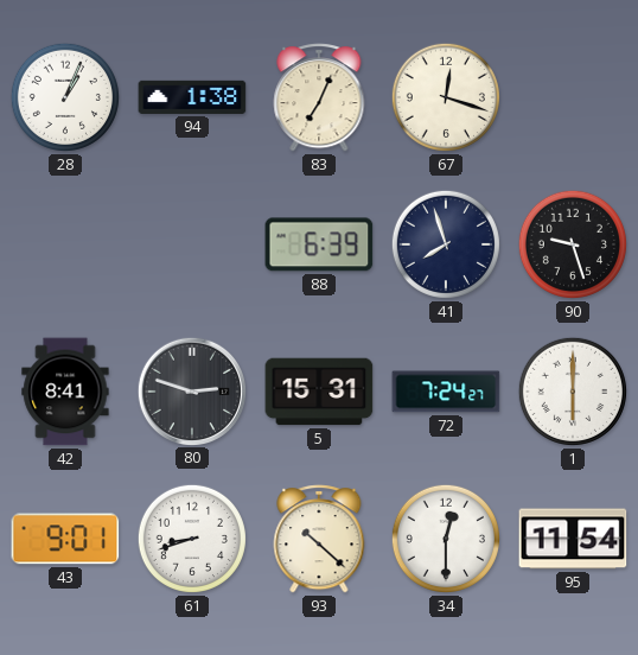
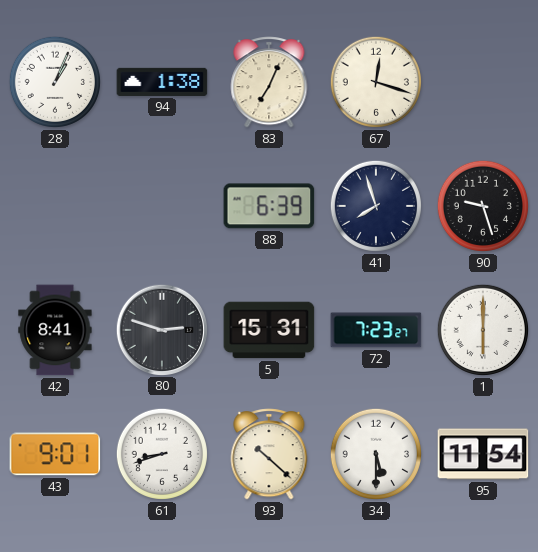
72: 7:24 -> 7:23 (376, 330)
34: 12:30 -> 5:30 (376, 454)
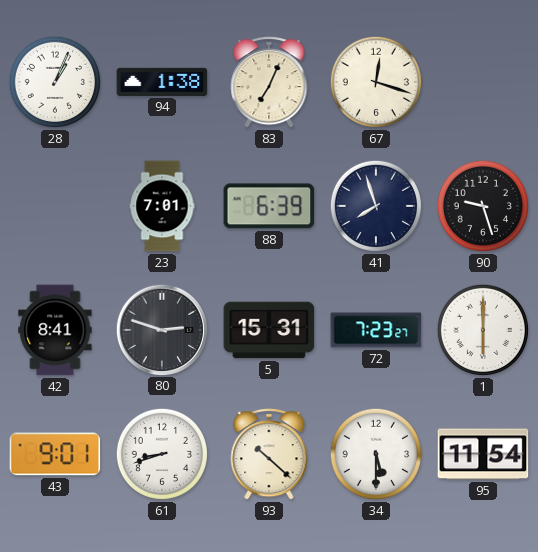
23: none -> 7:01 (162, 206)
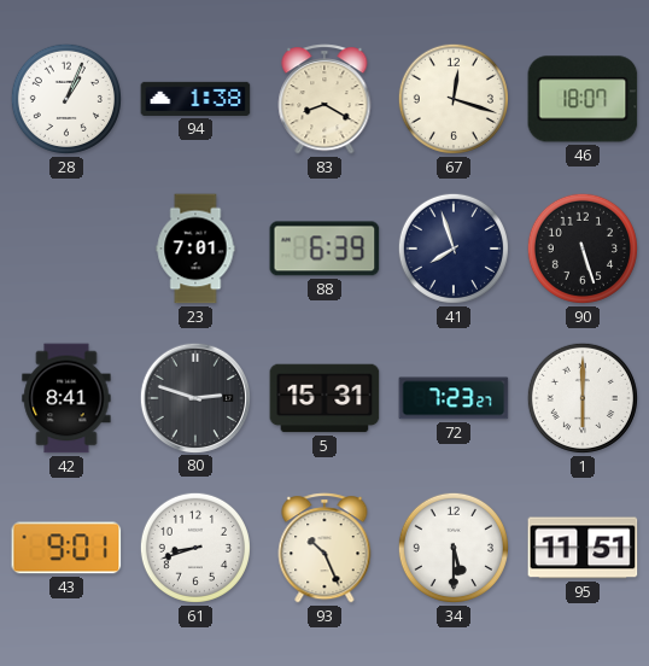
83: 7:04 -> 8:20 (324, 99)
46: none -> 18:07 (583, 99)
90: 9:27 -> 5:27 (583, 249)
93: 10:22 -> 10:26 (324, 548)
95: 11:54 -> 11:51 (583, 548)
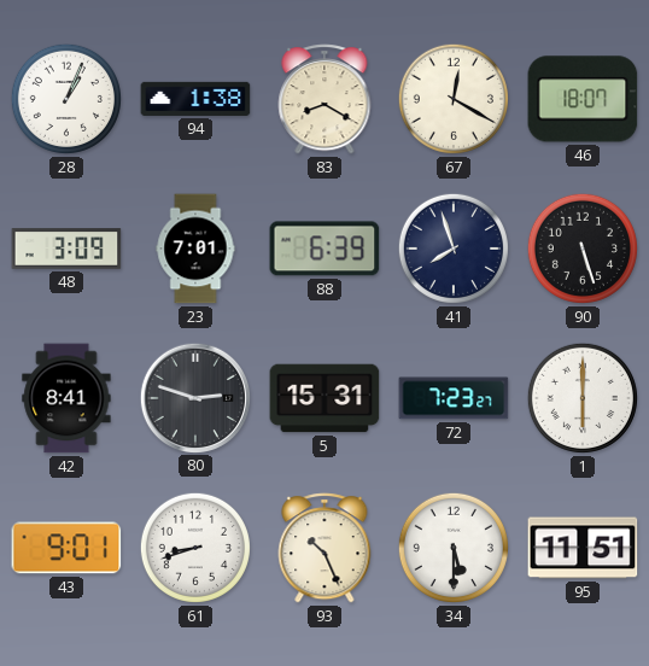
67: 12:18 -> 12:20 (454, 99)
48: none -> 3:09 (66, 249)
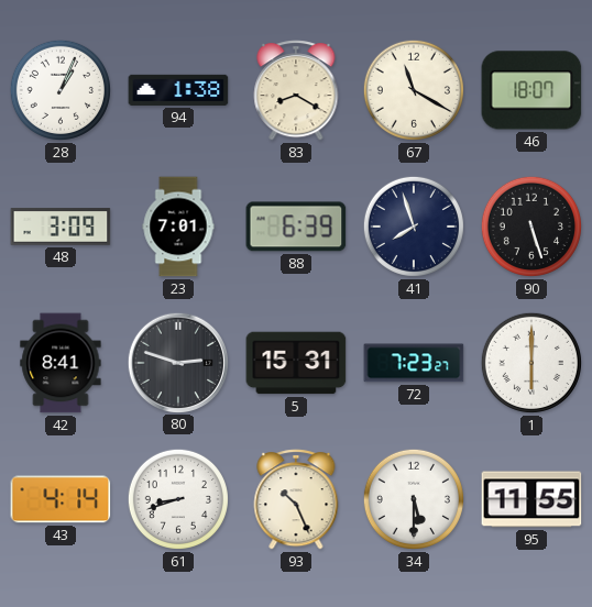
67: 12:20 -> 11:20 (414, 90)
43: 9:01 -> 4:14 (61, 499)
95: 11:51 -> 11:55 (531, 499)
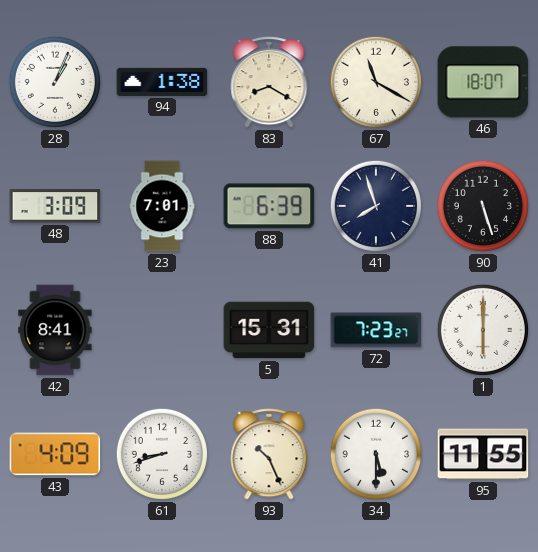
80: 2:48 -> none (177, 362)
43: 4:14 -> 4:09 (55, 454)
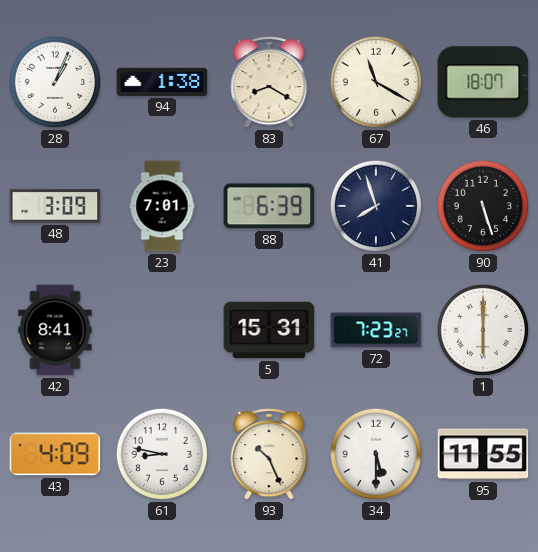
61: 8:42 -> 8:47 (162, 454)
